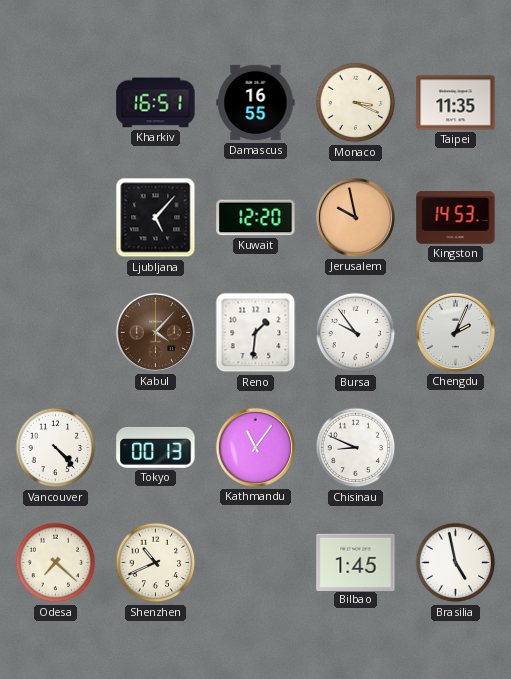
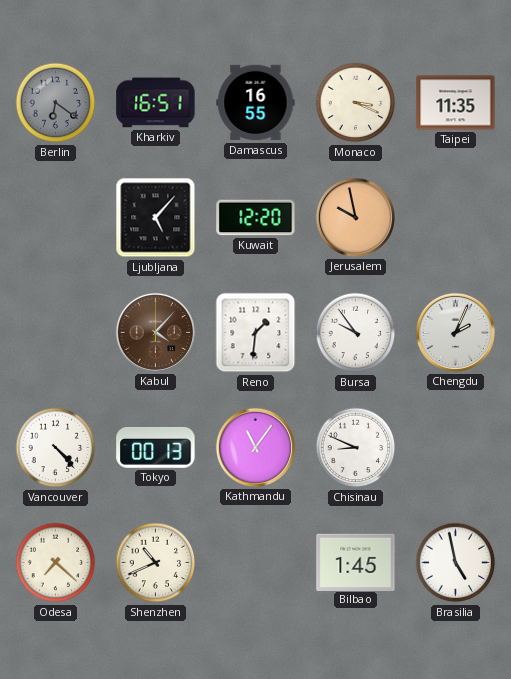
Berlin: none -> 6:21 (56, 103)
Kingston: 14:53 -> none (456, 218)
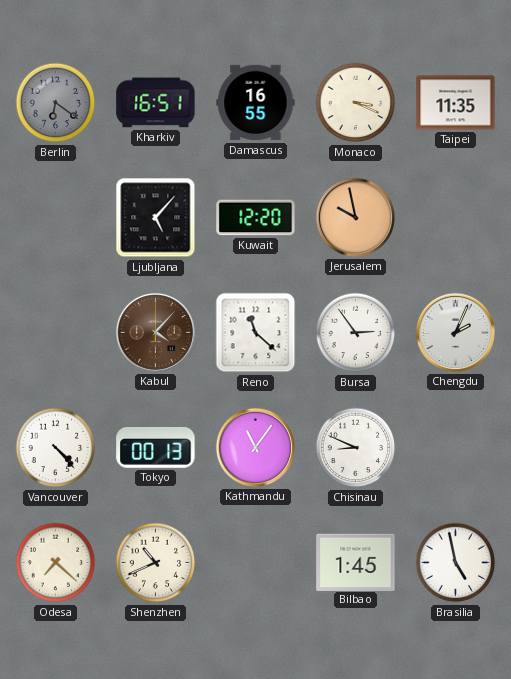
Reno: 1:31 -> 11:22 (256, 333)
Bursa: 9:54 -> 2:54 (356, 333)
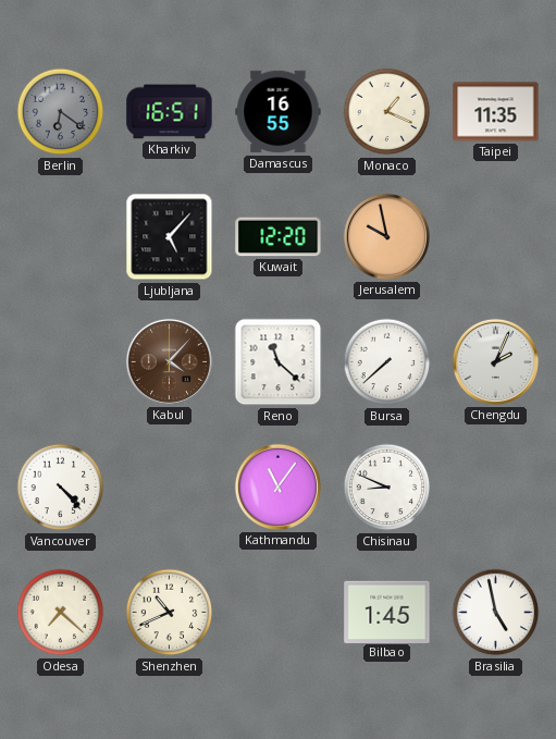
Monaco: 3:19 -> 1:19 (387, 112)
Bursa: 2:54 -> 7:38 (387, 362)
Tokyo: 00:13 -> none (156, 448)
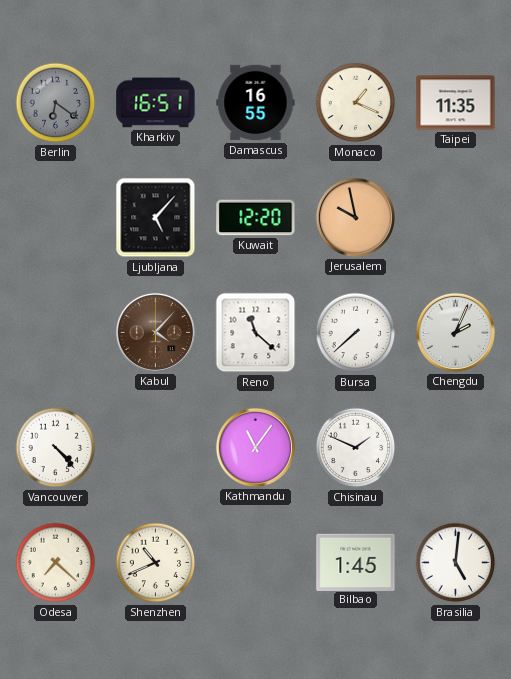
Chisinau: 8:49 -> 1:49 (356, 448)
Brasilia: 4:58 -> 5:01 (456, 563)
